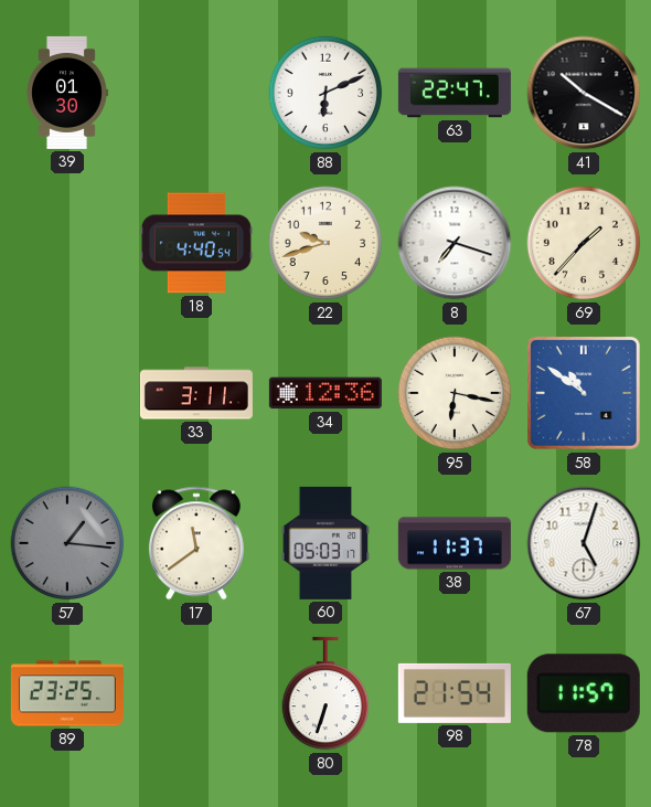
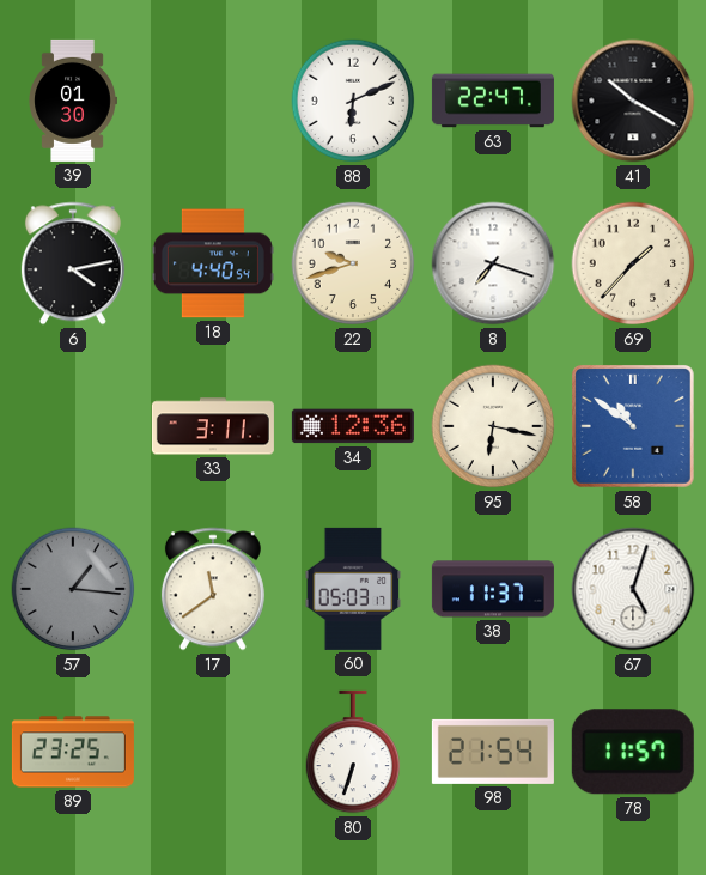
6: none -> 4:13 (73, 263)
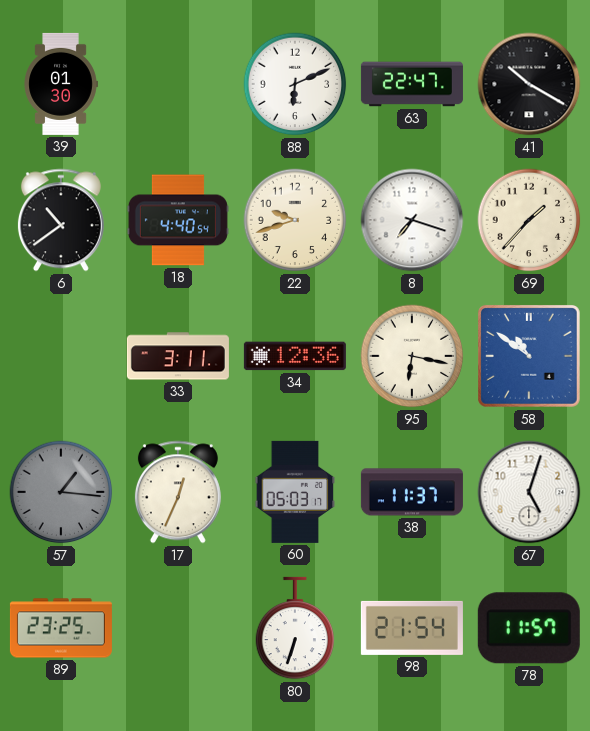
6: 4:13 -> 10:39 (61, 220)
17: 11:39 -> 12:34 (178, 492)
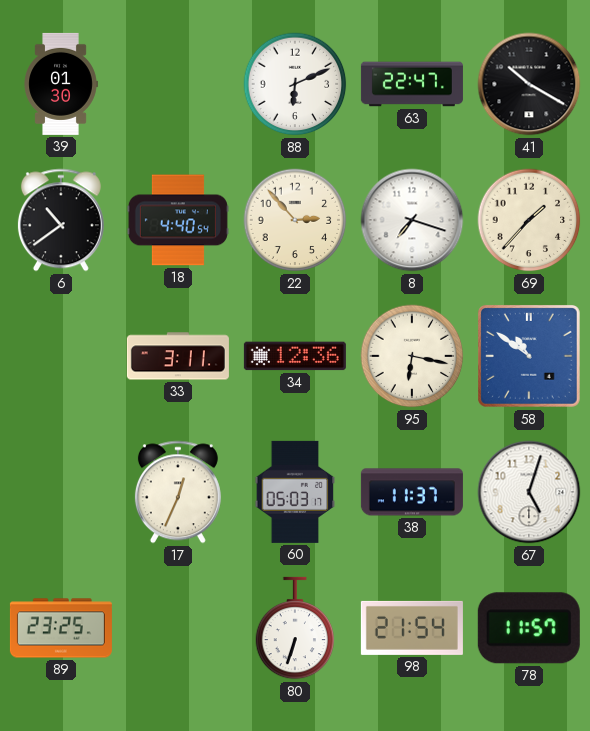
22: 9:42 -> 2:53 (295, 220)
57: 1:16 -> none (61, 492)
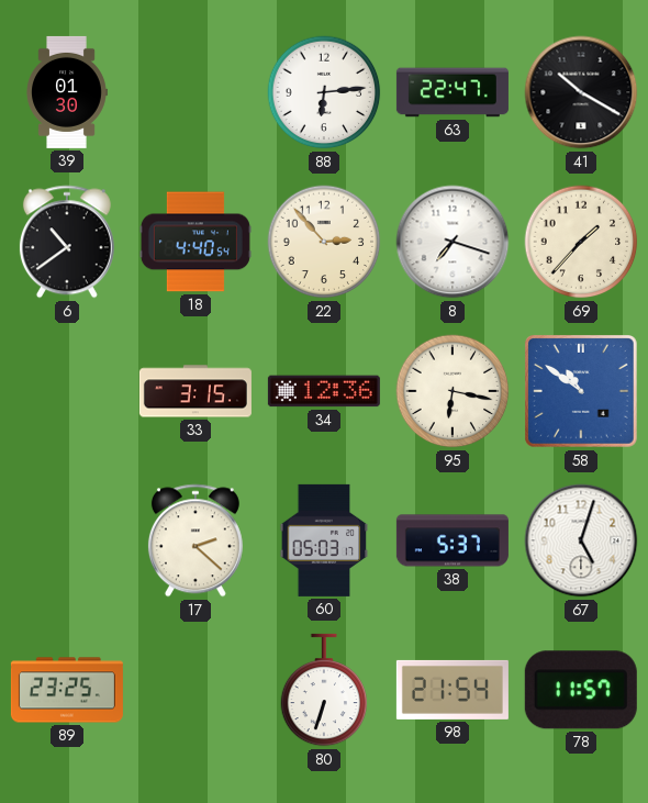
88: 6:11 -> 6:14 (324, 92)
33: 3:11 -> 3:15 (195, 391)
17: 12:34 -> 2:22 (195, 540)
38: 11:37 -> 5:37 (453, 540)
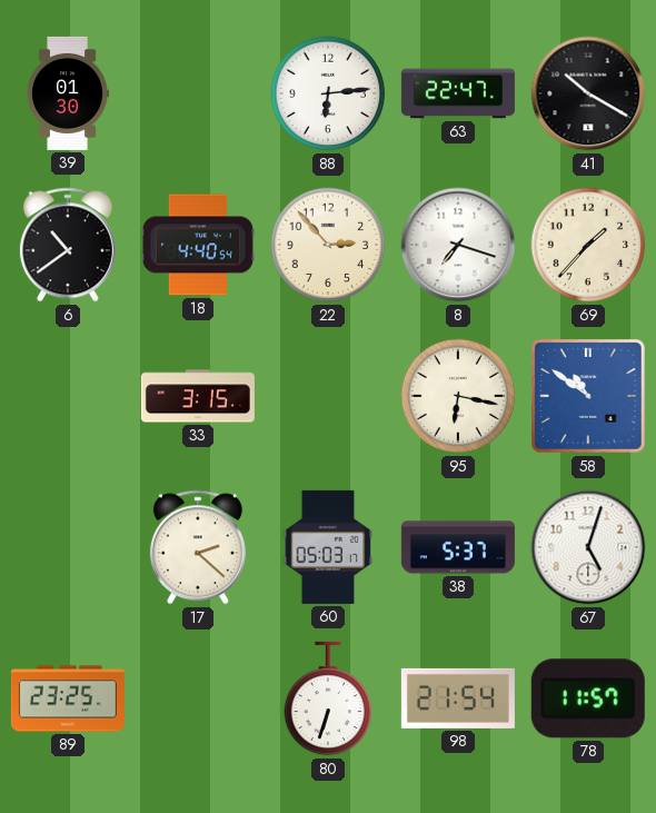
34: 12:36 -> none (324, 391)
